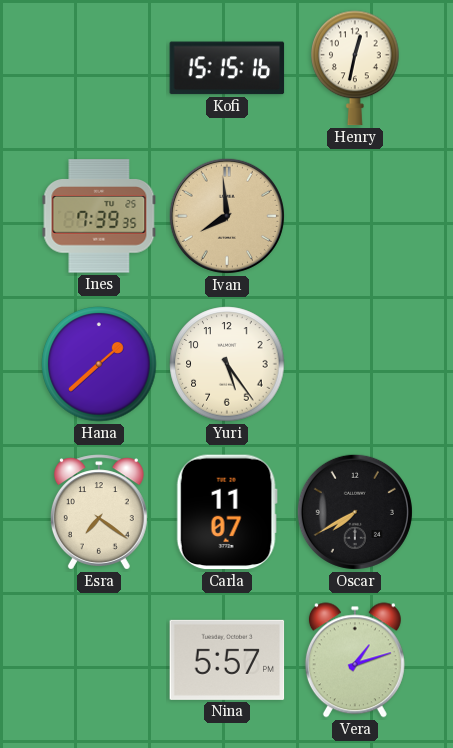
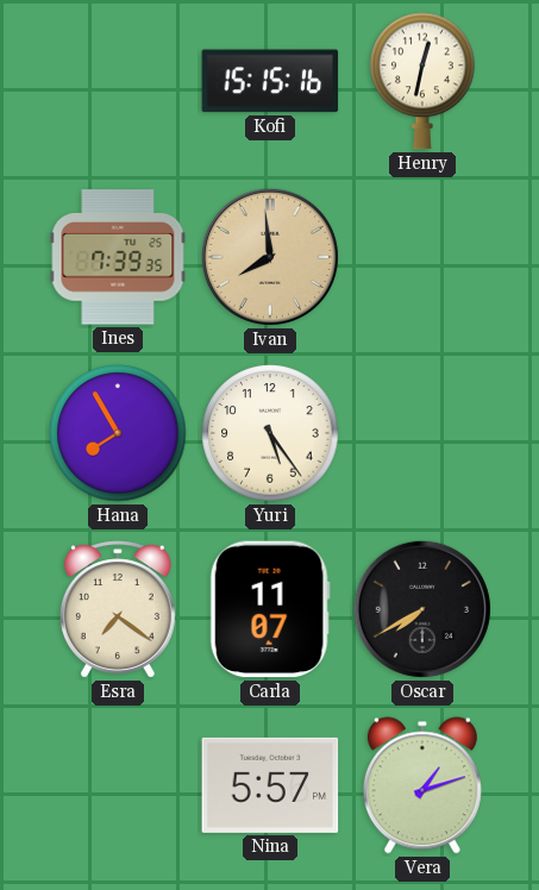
Hana: 1:38 -> 7:55 (118, 433)
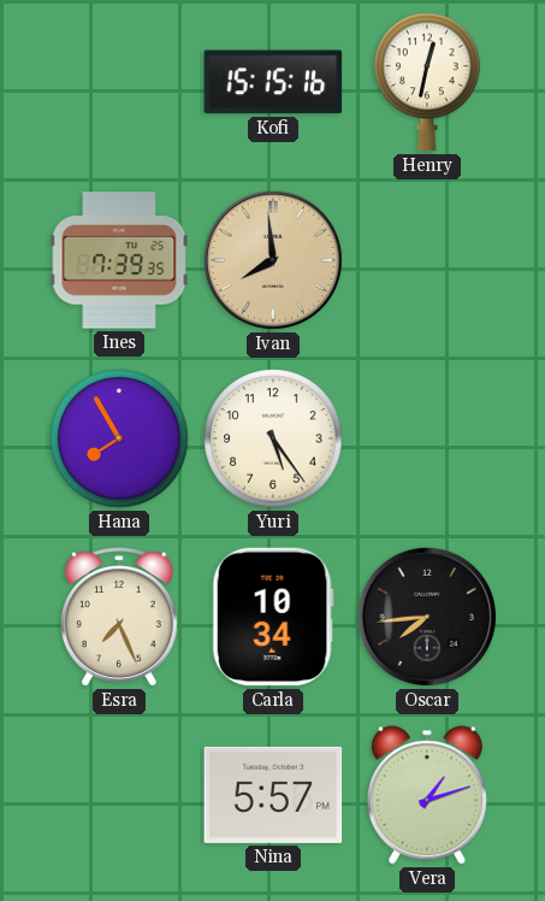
Esra: 7:21 -> 7:26 (119, 617)
Carla: 11:07 -> 10:34 (273, 617)
Oscar: 7:40 -> 7:44 (427, 617)
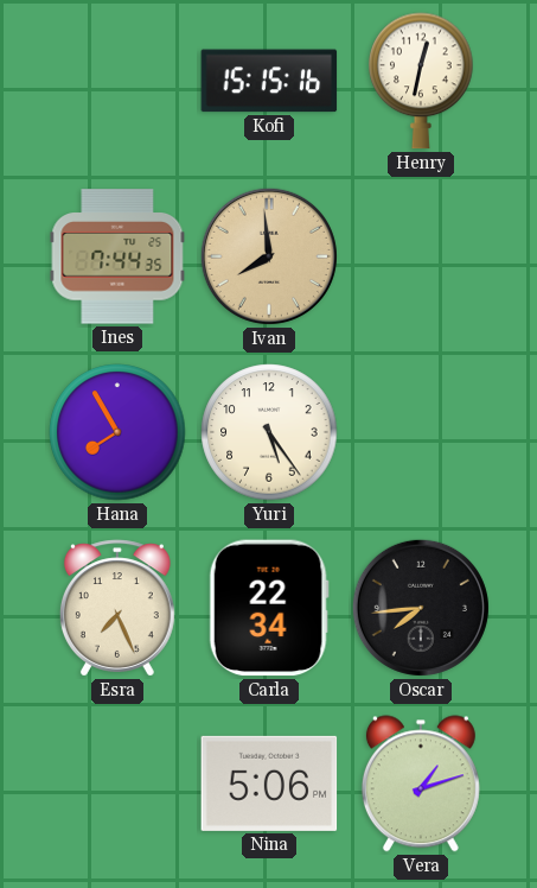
Ines: 7:39 -> 7:44 (117, 256)
Carla: 10:34 -> 22:34 (269, 608)
Nina: 5:57 -> 5:06 (269, 784)
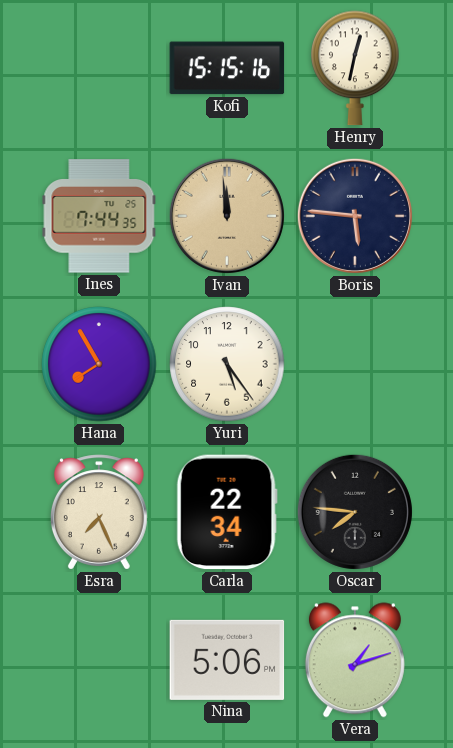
Ivan: 7:59 -> 11:59 (227, 216)
Boris: none -> 5:46 (355, 216)
Oscar: 7:44 -> 7:46 (355, 512)
